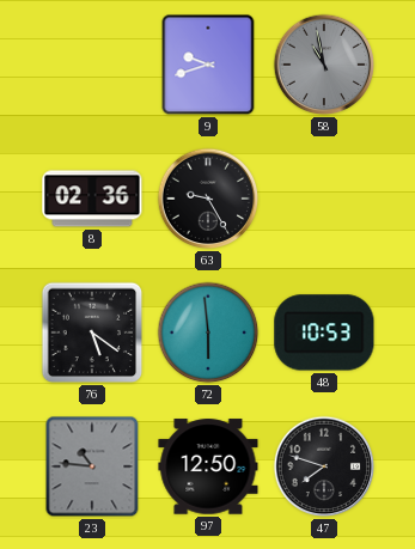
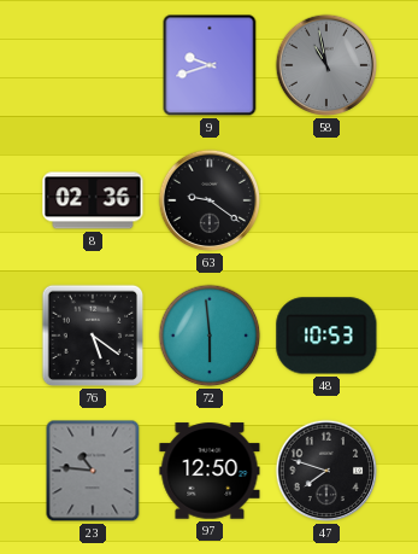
63: 9:25 -> 9:21 (210, 200)
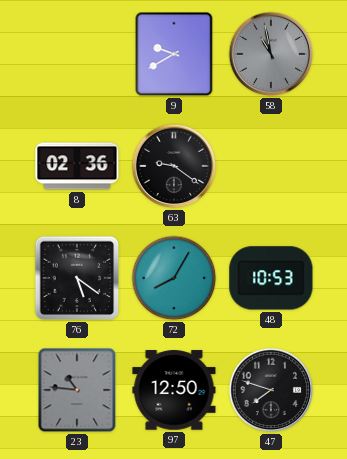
9: 9:42 -> 9:40 (174, 54)
72: 5:59 -> 8:05 (174, 278)
